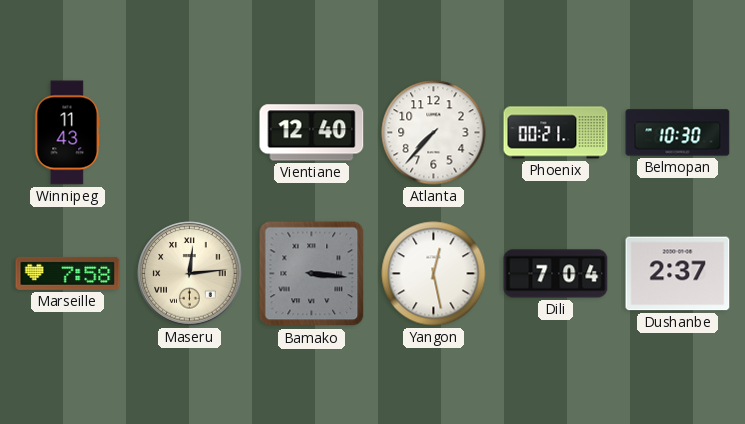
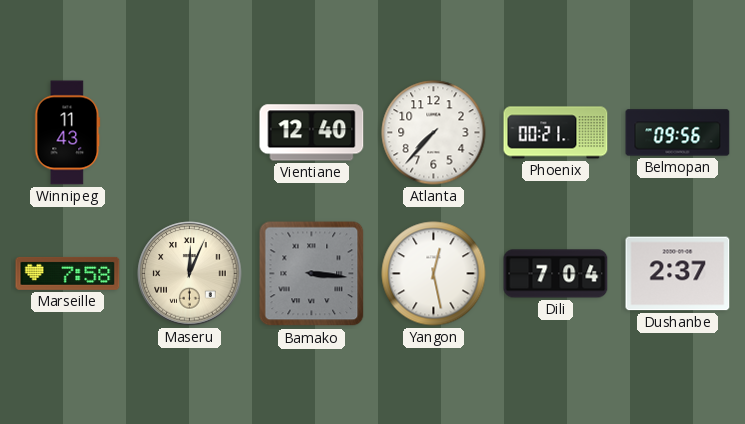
Belmopan: 10:30 -> 09:56 (678, 133)
Maseru: 12:14 -> 12:04 (190, 274)
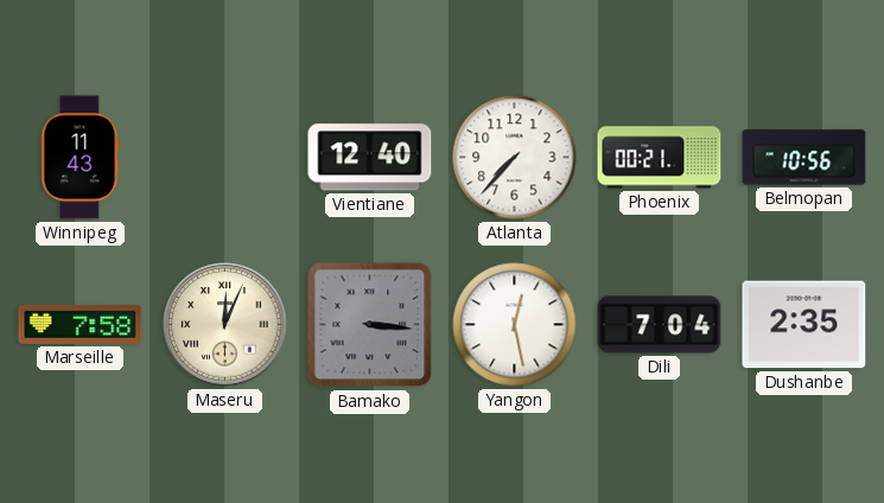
Belmopan: 09:56 -> 10:56 (804, 158)
Dushanbe: 2:37 -> 2:35 (804, 325)
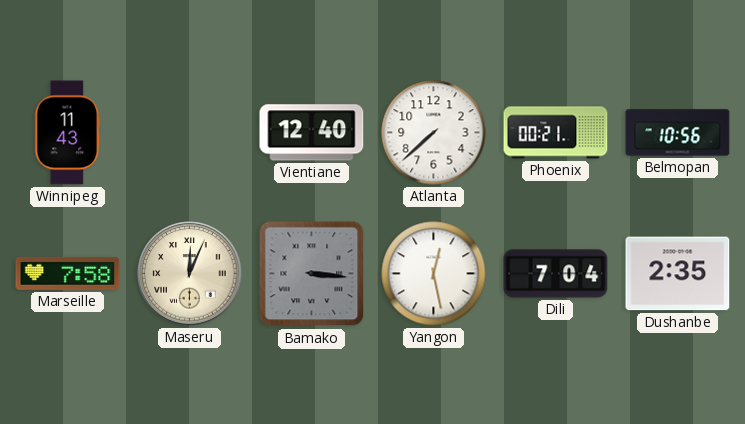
Atlanta: 7:37 -> 7:38 (434, 133)
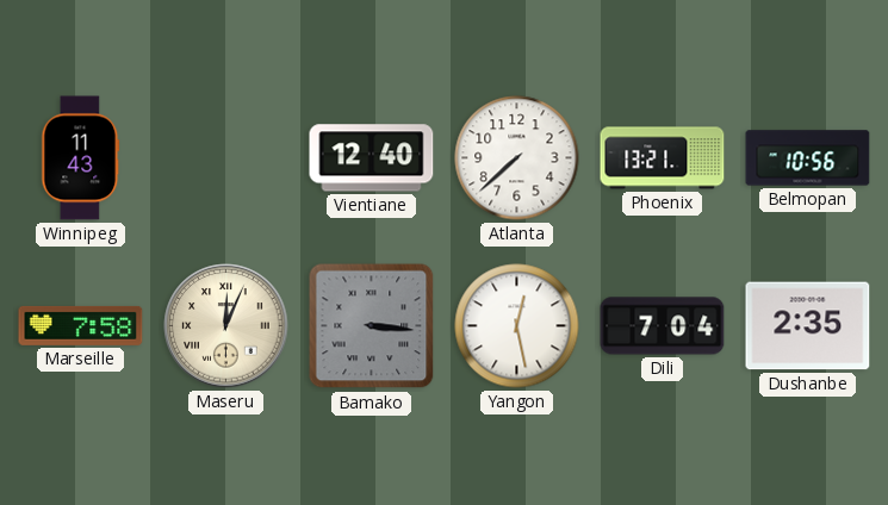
Phoenix: 00:21 -> 13:21 (663, 158)
